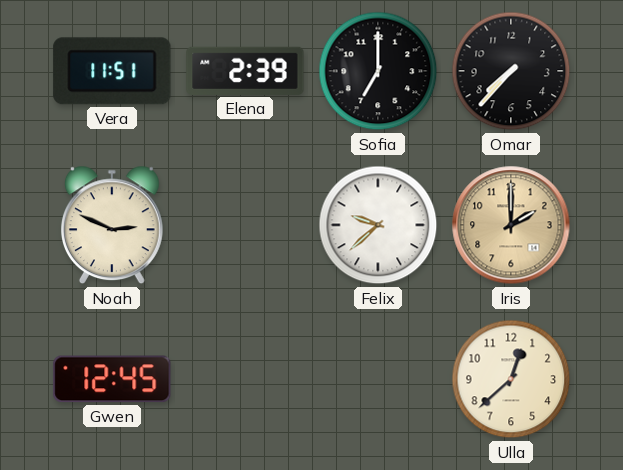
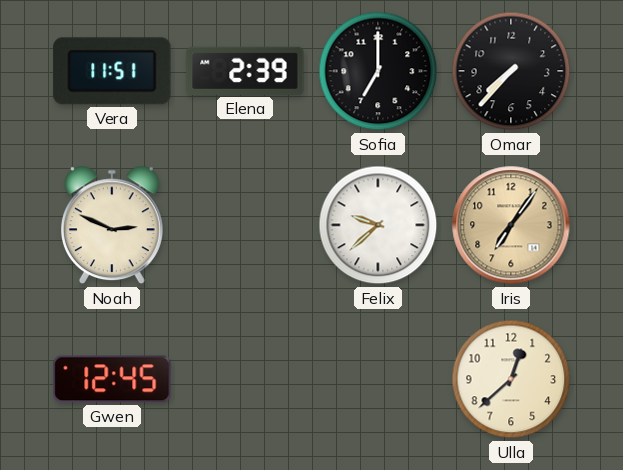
Iris: 2:00 -> 7:06 (511, 225)
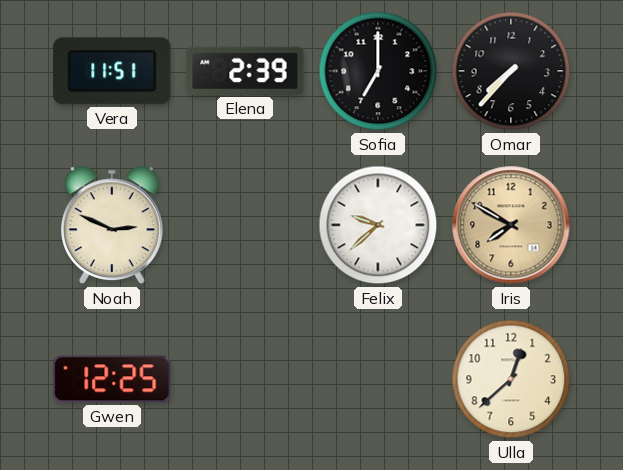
Iris: 7:06 -> 7:50 (511, 225)
Gwen: 12:45 -> 12:25 (112, 379)
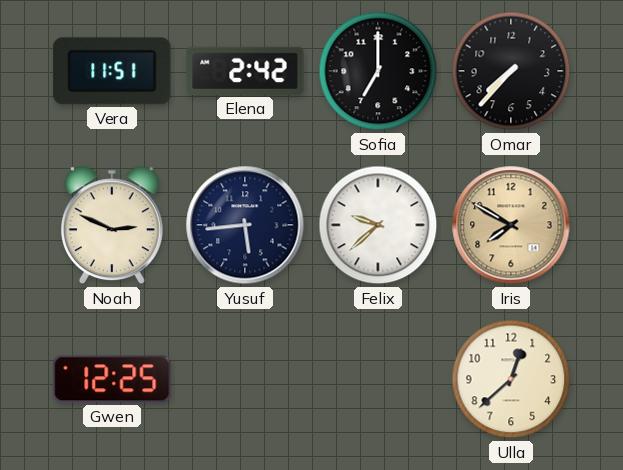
Elena: 2:39 -> 2:42 (245, 71)
Yusuf: none -> 5:44 (245, 225)
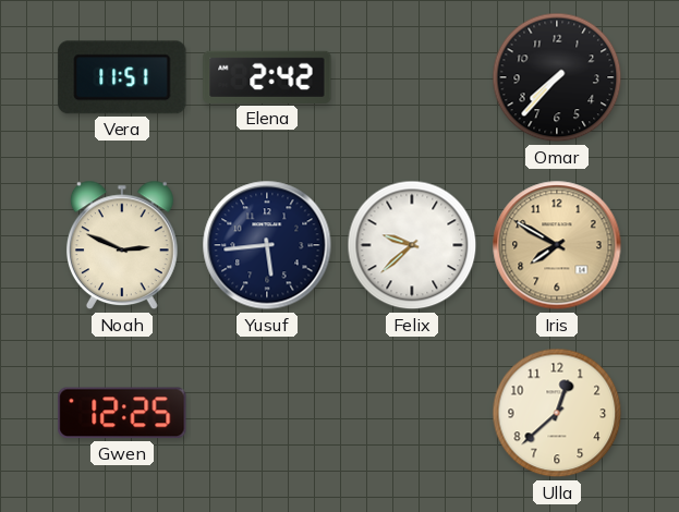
Sofia: 7:00 -> none (378, 71)
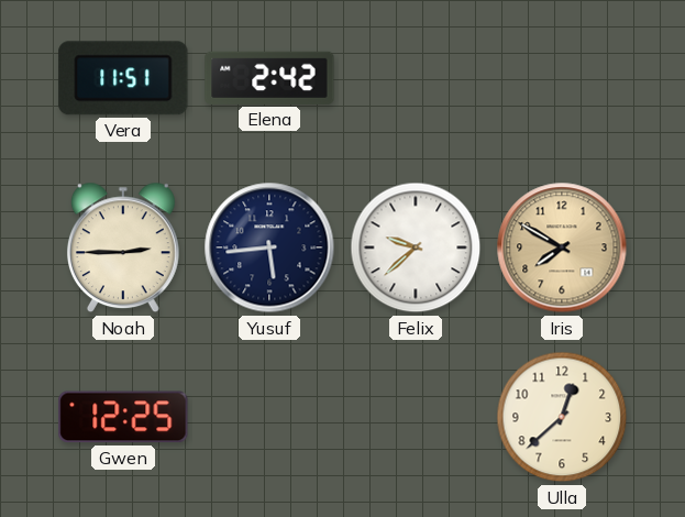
Omar: 7:37 -> none (557, 77)
Noah: 2:49 -> 2:45 (123, 248)
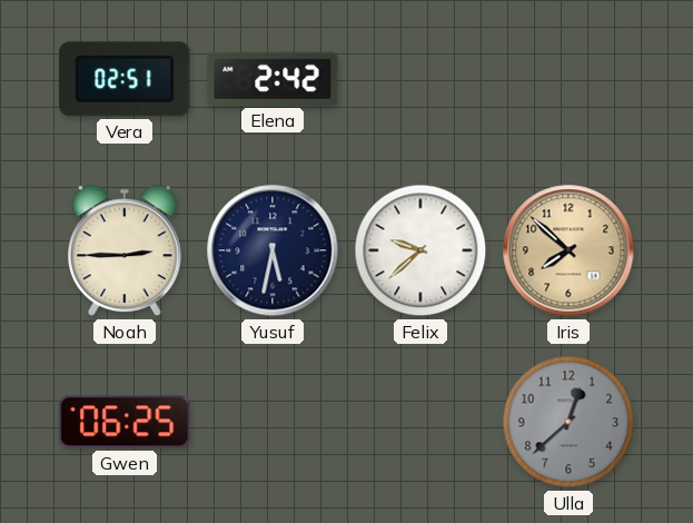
Vera: 11:51 -> 02:51 (125, 79)
Yusuf: 5:44 -> 5:32 (273, 250)
Iris: 7:50 -> 7:52 (568, 250)
Gwen: 12:25 -> 06:25 (125, 422)
Ulla dial: cream -> grey (568, 422)
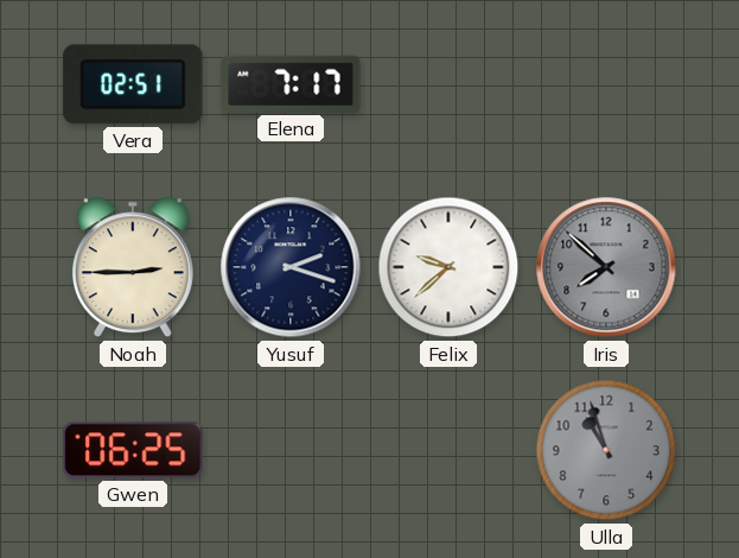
Elena: 2:42 -> 7:17 (291, 84)
Yusuf: 5:32 -> 2:18 (291, 267)
Iris dial: champagne -> grey (606, 267)
Ulla: 12:38 -> 10:57 (606, 450)
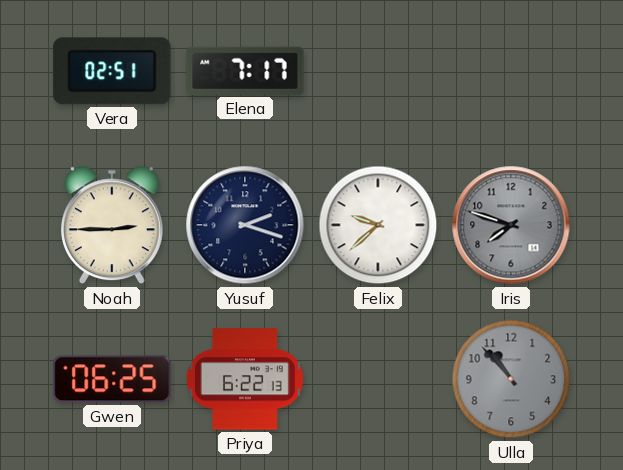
Iris: 7:52 -> 7:48 (511, 225)
Priya: none -> 6:22 (245, 379)
Ulla: 10:57 -> 10:53 (511, 379)
